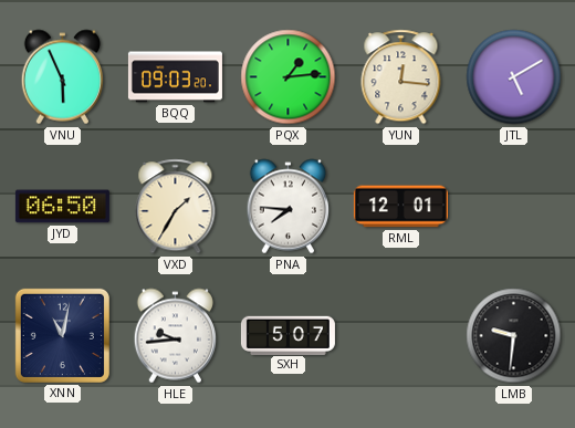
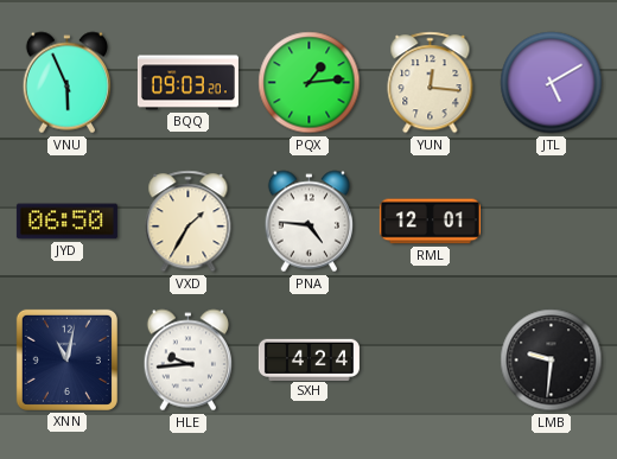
PNA: 7:46 -> 4:46 (308, 222)
SXH: 5:07 -> 4:24 (308, 359)
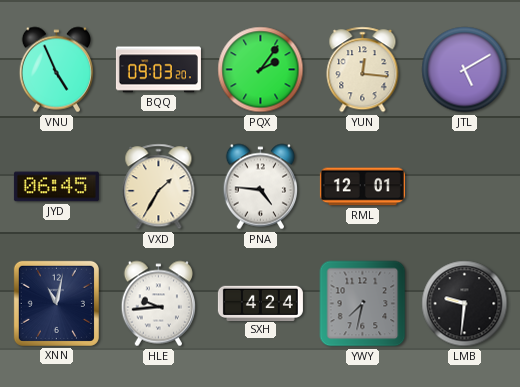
VNU: 5:56 -> 4:56 (56, 70)
PQX: 1:14 -> 2:06 (261, 70)
JYD: 06:50 -> 06:45 (56, 187)
YWY: none -> 7:32 (363, 304)
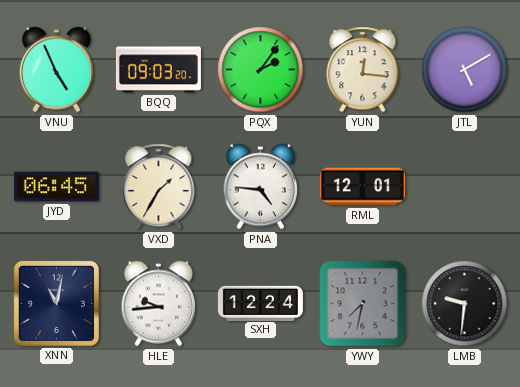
SXH: 4:24 -> 12:24 (260, 303)
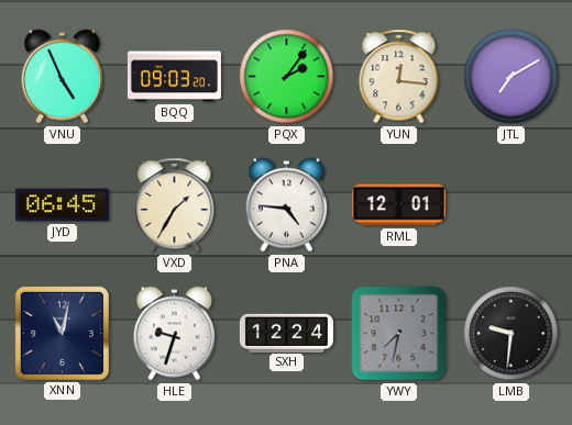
JTL: 5:10 -> 7:10 (512, 77)
HLE: 9:44 -> 9:33 (174, 334)
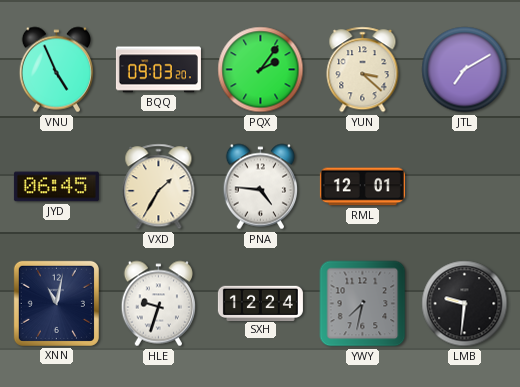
YUN: 12:16 -> 3:22 (363, 70)
